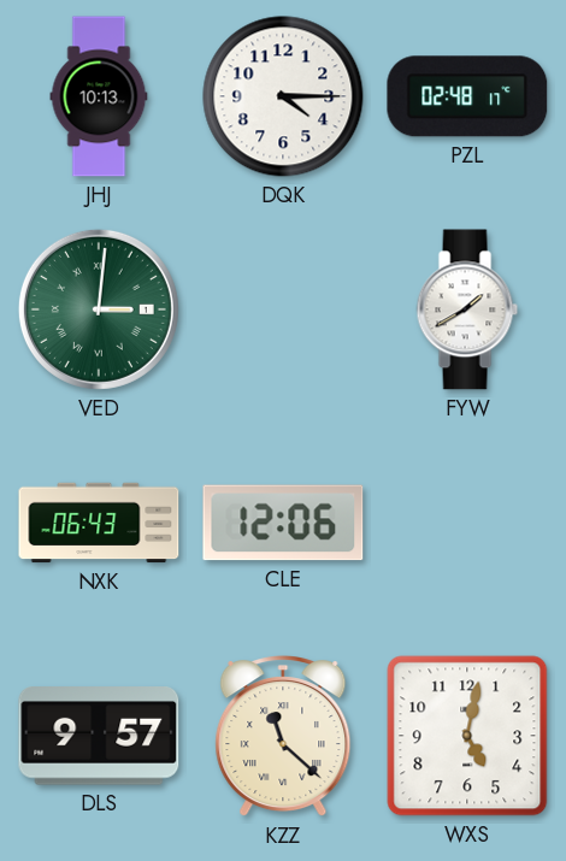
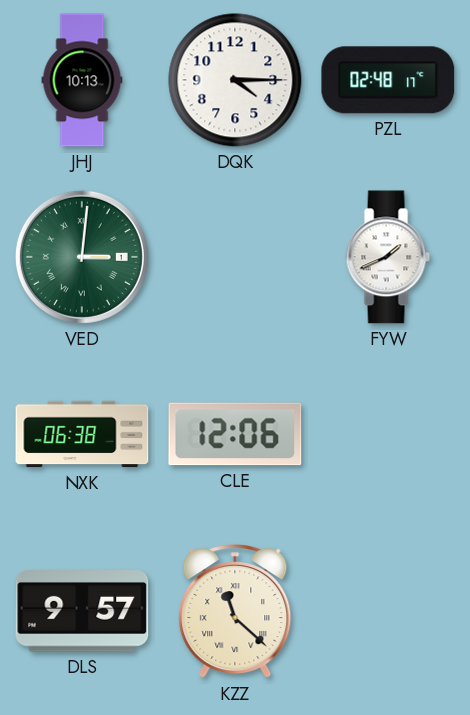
FYW: 1:40 -> 1:41 (388, 257)
NXK: 06:43 -> 06:38 (82, 434)
WXS: 5:02 -> none (467, 736)
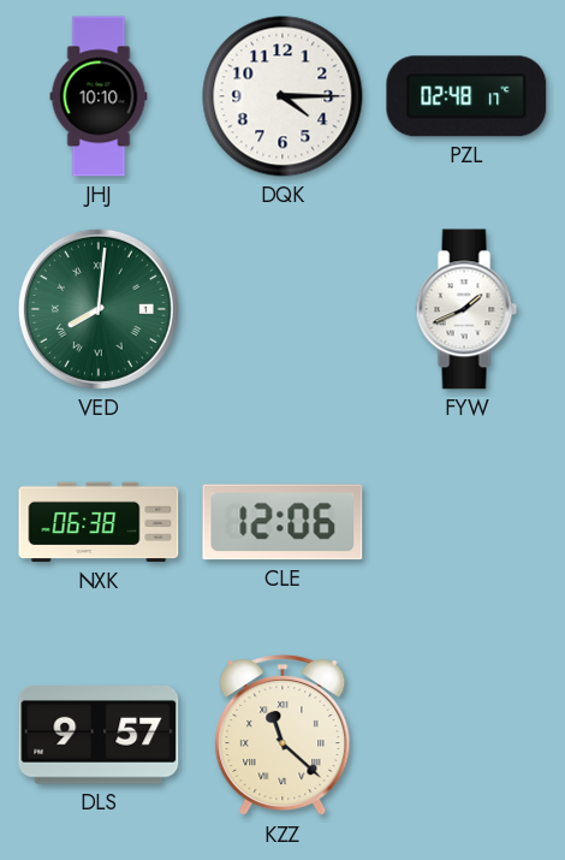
JHJ: 10:13 -> 10:10 (99, 96)
VED: 3:01 -> 8:01 (99, 309)
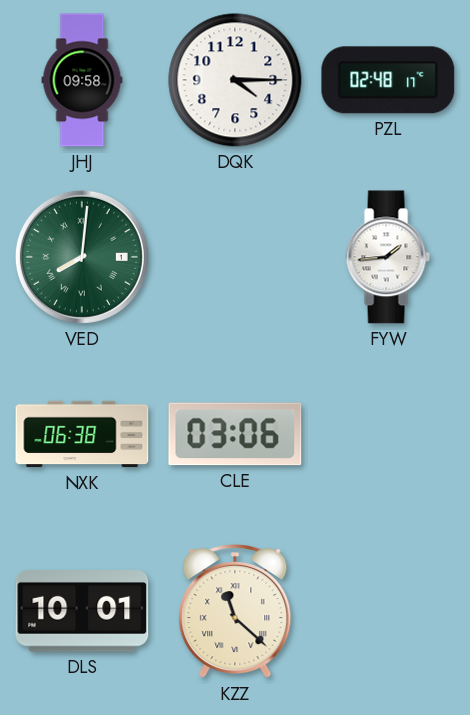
JHJ: 10:10 -> 09:58 (82, 80)
FYW: 1:41 -> 1:44 (388, 257)
CLE: 12:06 -> 03:06 (235, 434)
DLS: 9:57 -> 10:01 (82, 612)
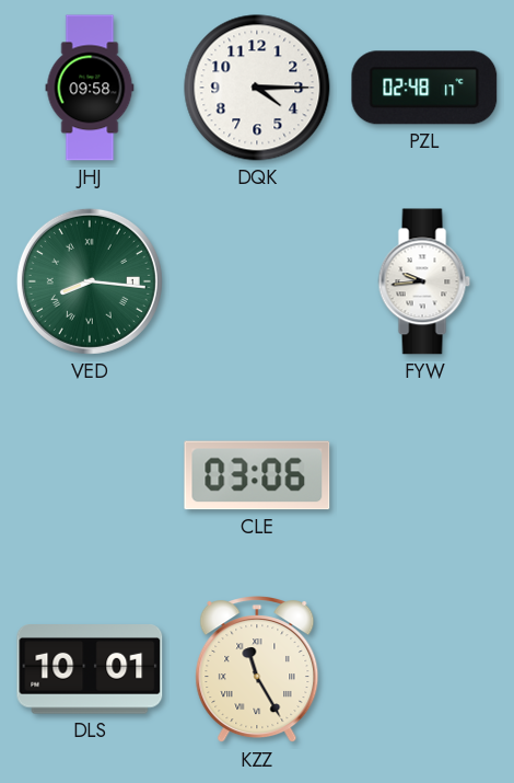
VED: 8:01 -> 8:16 (90, 281)
FYW: 1:44 -> 9:44 (424, 281)
NXK: 06:38 -> none (82, 434)
KZZ: 11:22 -> 11:25 (257, 670)
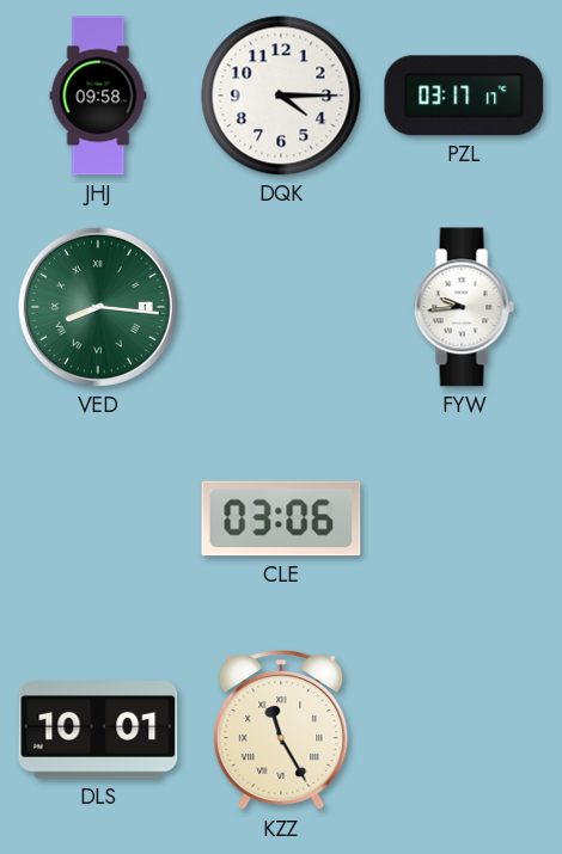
PZL: 02:48 -> 03:17 (464, 96)
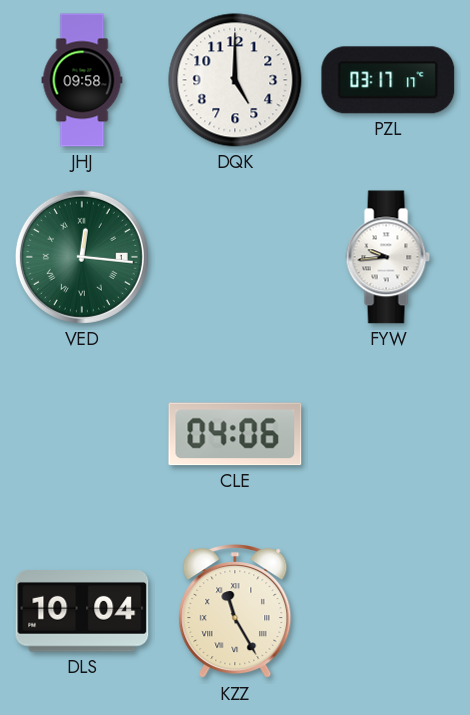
DQK: 4:15 -> 5:00 (235, 80)
VED: 8:16 -> 12:16 (82, 257)
CLE: 03:06 -> 04:06 (235, 434)
DLS: 10:01 -> 10:04 (82, 612)
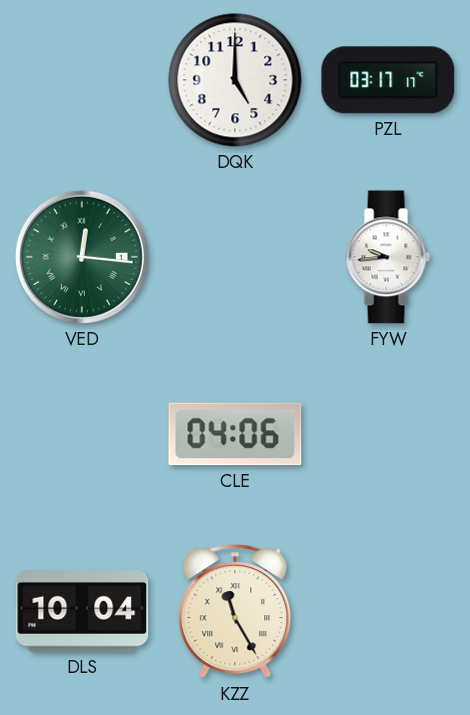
JHJ: 09:58 -> none (82, 80)
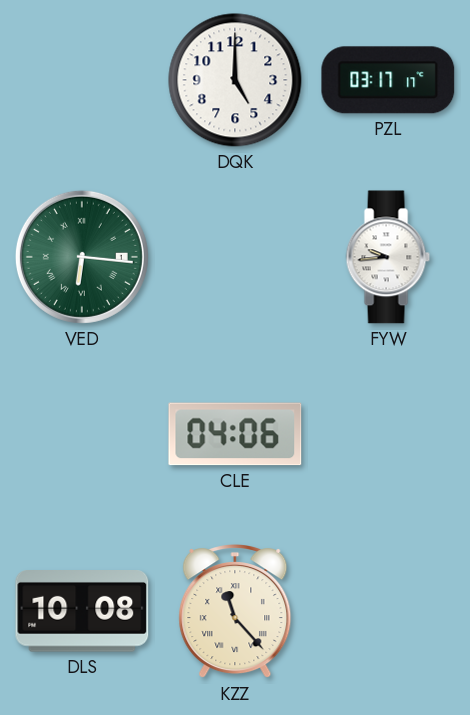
VED: 12:16 -> 6:16 (82, 257)
DLS: 10:04 -> 10:08 (82, 612)
KZZ: 11:25 -> 11:23 (235, 612)
